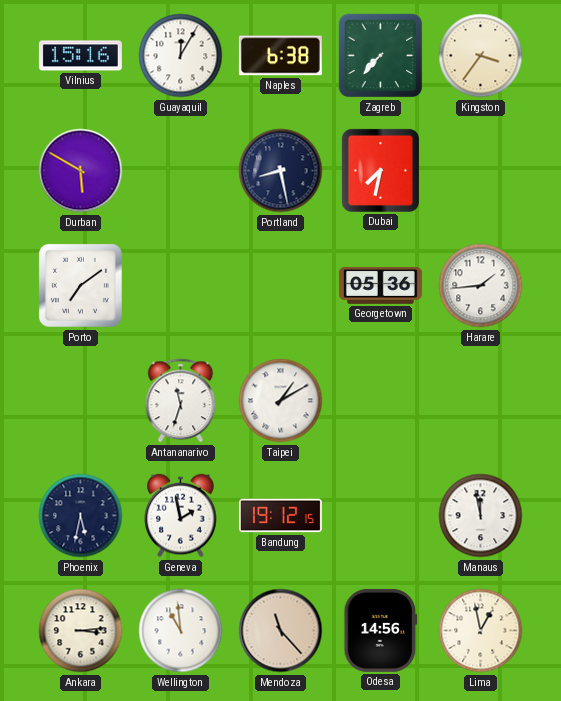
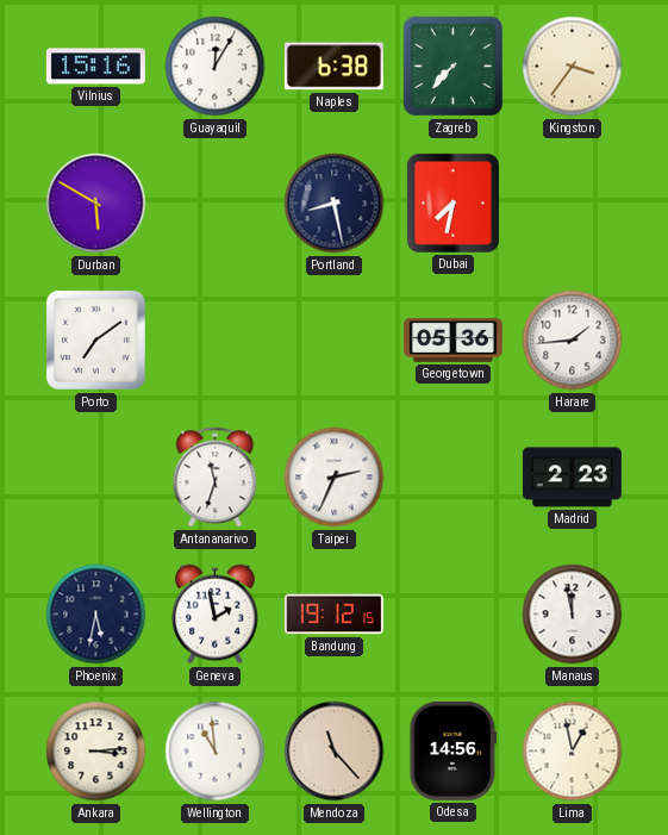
Taipei: 1:10 -> 2:34 (335, 478)
Madrid: none -> 2:23 (572, 478)
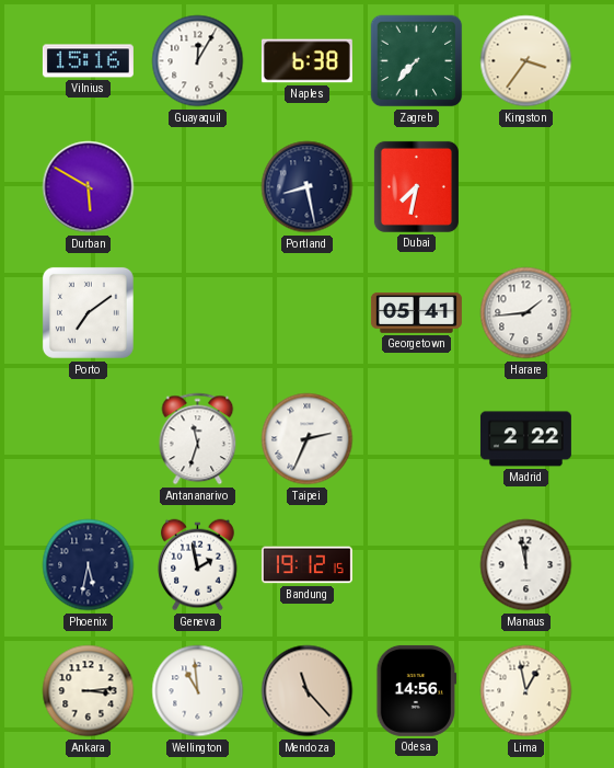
Georgetown: 05:36 -> 05:41 (416, 312)
Madrid: 2:23 -> 2:22 (525, 439)
